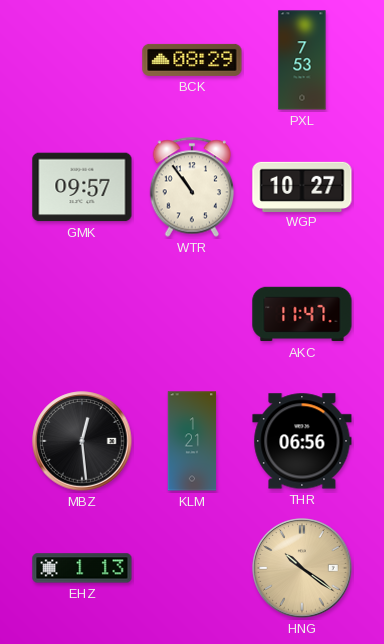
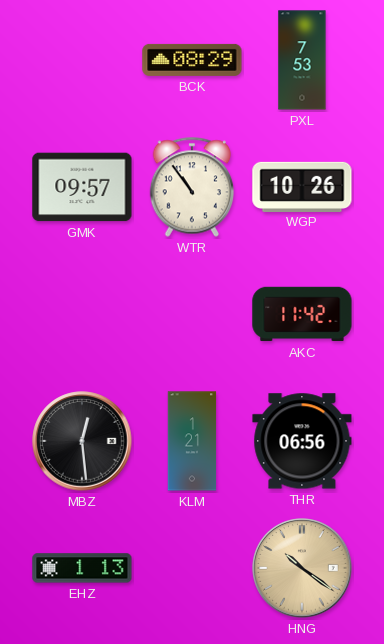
WGP: 10:27 -> 10:26 (302, 186)
AKC: 11:47 -> 11:42 (302, 314)
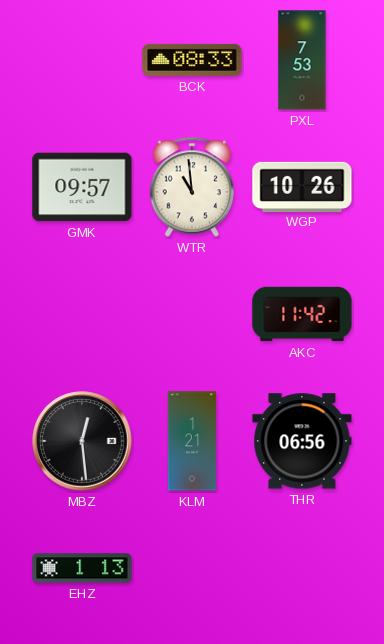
BCK: 08:29 -> 08:33 (192, 60)
WTR: 10:54 -> 10:59 (191, 187)
HNG: 10:21 -> none (302, 568)
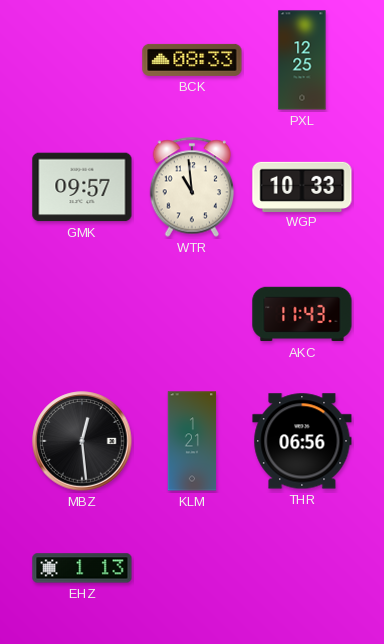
PXL: 7:53 -> 12:25 (302, 60)
WGP: 10:26 -> 10:33 (302, 186)
AKC: 11:42 -> 11:43 (302, 314)
